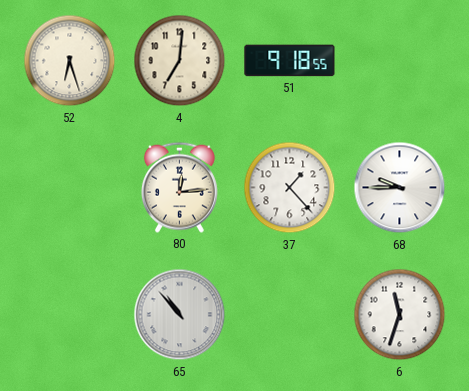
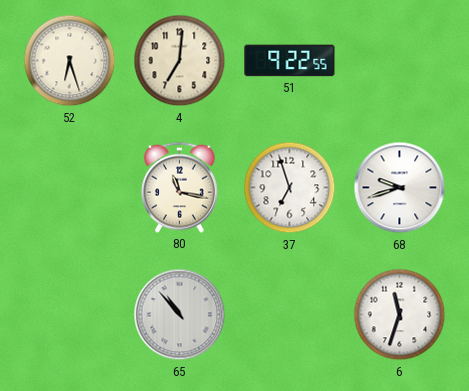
51: 9:18 -> 9:22 (290, 61)
80: 12:14 -> 11:17 (179, 187)
37: 1:23 -> 6:57 (290, 188)
68: 9:45 -> 9:42 (400, 188)
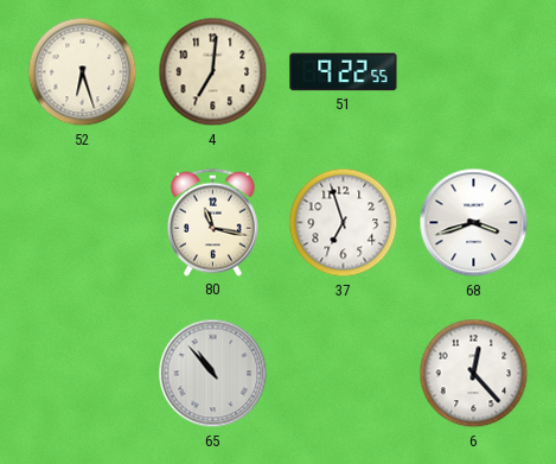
68: 9:42 -> 3:42 (474, 223)
6: 11:33 -> 12:23 (474, 374)
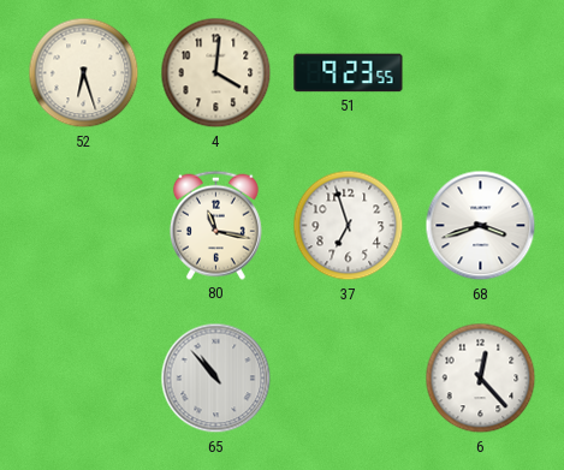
4: 7:01 -> 4:01 (216, 73)
51: 9:22 -> 9:23 (349, 73)
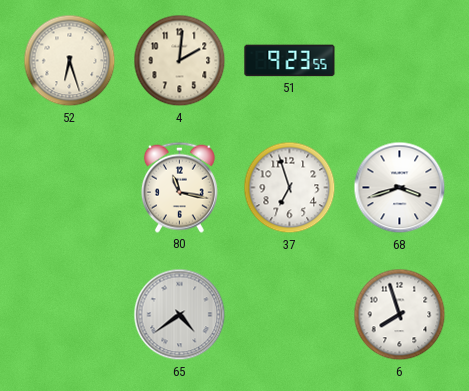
4: 4:01 -> 2:01 (180, 61)
65: 10:53 -> 4:39 (180, 315)
6: 12:23 -> 7:57 (400, 315)
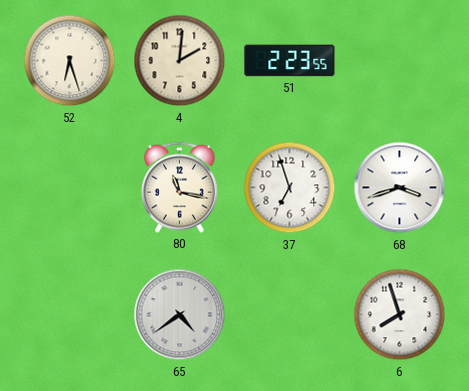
51: 9:23 -> 2:23 (290, 61)
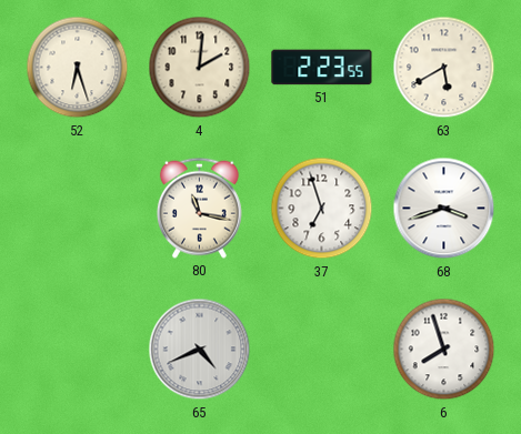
63: none -> 5:40 (444, 68)
65: 4:39 -> 4:41 (200, 350)
